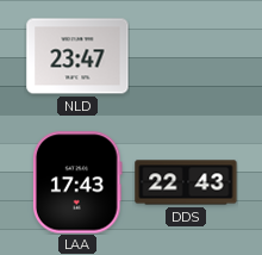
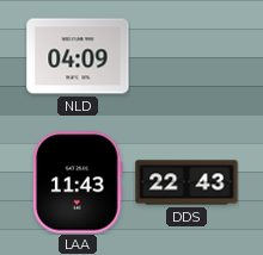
NLD: 23:47 -> 04:09 (78, 56)
LAA: 17:43 -> 11:43 (78, 182)
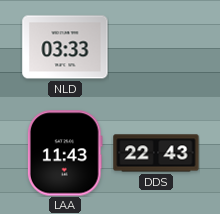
NLD: 04:09 -> 03:33 (65, 47)
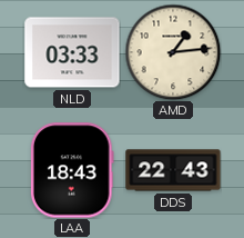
AMD: none -> 1:14 (173, 52)
LAA: 11:43 -> 18:43 (72, 170)
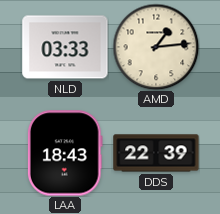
DDS: 22:43 -> 22:39 (156, 153)
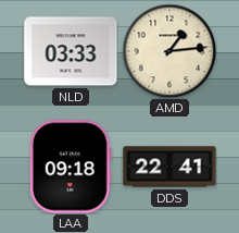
LAA: 18:43 -> 09:18 (71, 167)
DDS: 22:39 -> 22:41 (169, 167)
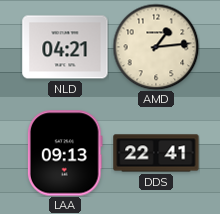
NLD: 03:33 -> 04:21 (65, 47)
LAA: 09:18 -> 09:13 (65, 153)
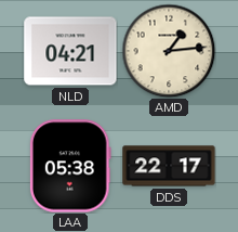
LAA: 09:13 -> 05:38 (70, 166)
DDS: 22:41 -> 22:17 (169, 166)
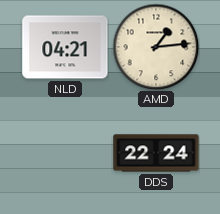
LAA: 05:38 -> none (70, 166)
DDS: 22:17 -> 22:24 (156, 153)
